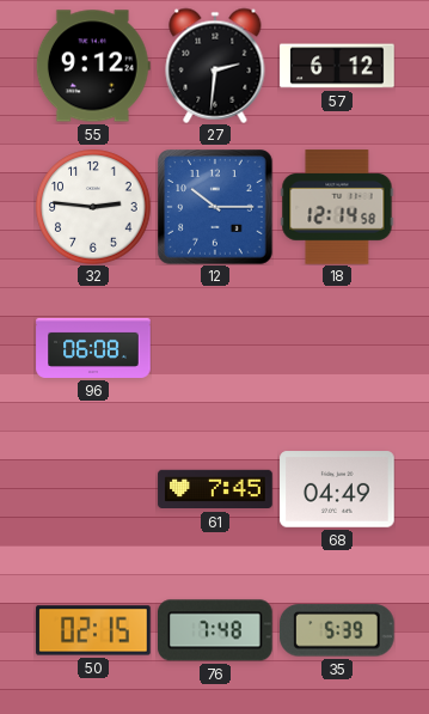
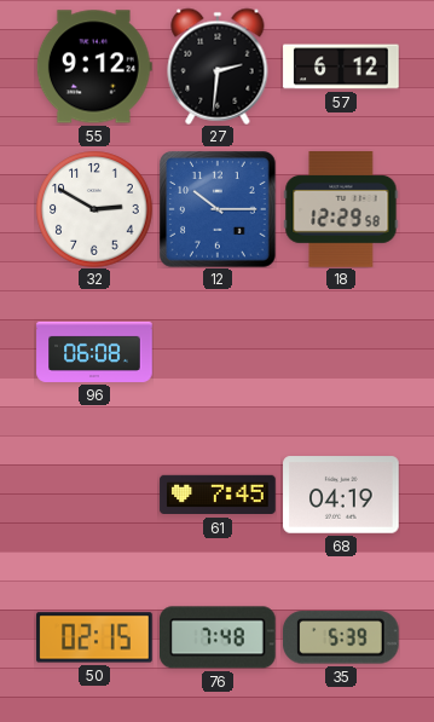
32: 2:46 -> 2:50 (94, 209)
18: 12:14 -> 12:29 (341, 209)
68: 04:49 -> 04:19 (341, 495)
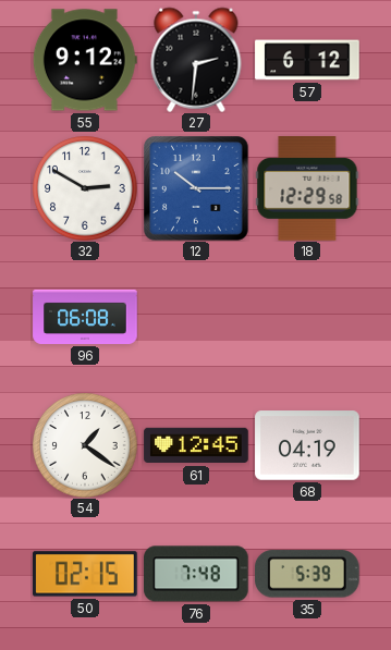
54: none -> 1:21 (85, 445)
61: 7:45 -> 12:45 (196, 445)
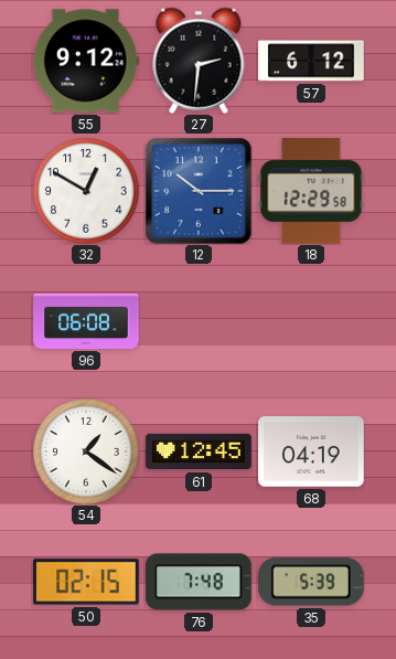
32: 2:50 -> 12:50 (86, 191)
